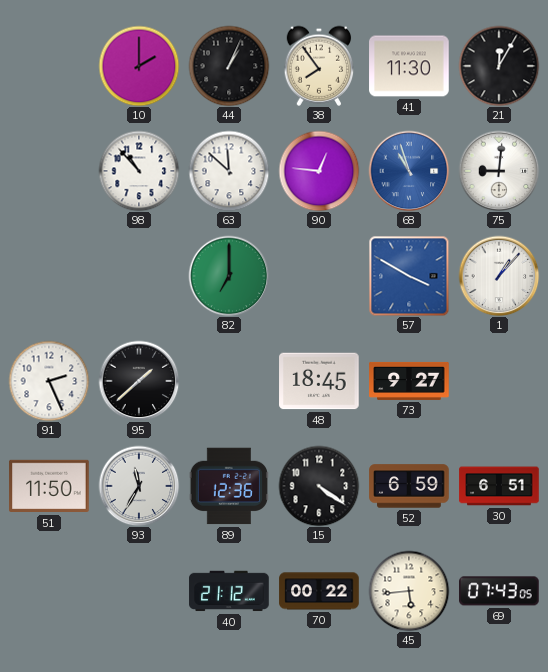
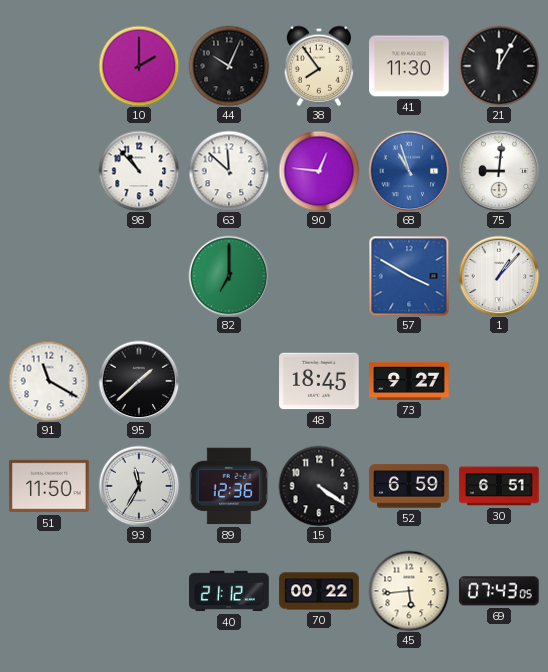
44: 1:04 -> 10:04 (229, 66)
91: 2:26 -> 11:20 (49, 381)
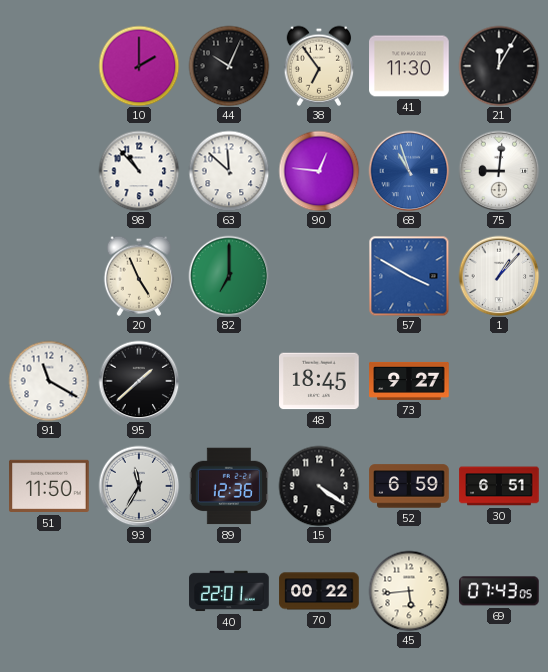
38: 7:54 -> 6:54 (319, 66)
20: none -> 4:56 (139, 276)
40: 21:12 -> 22:01 (229, 591)
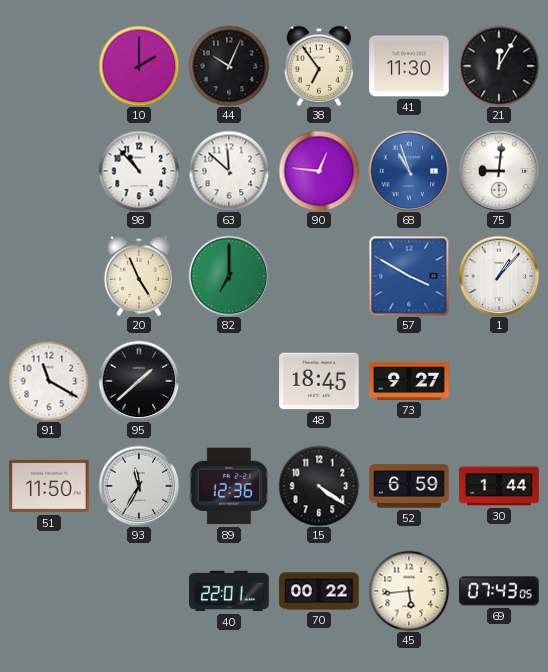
30: 6:51 -> 1:44 (499, 486)
